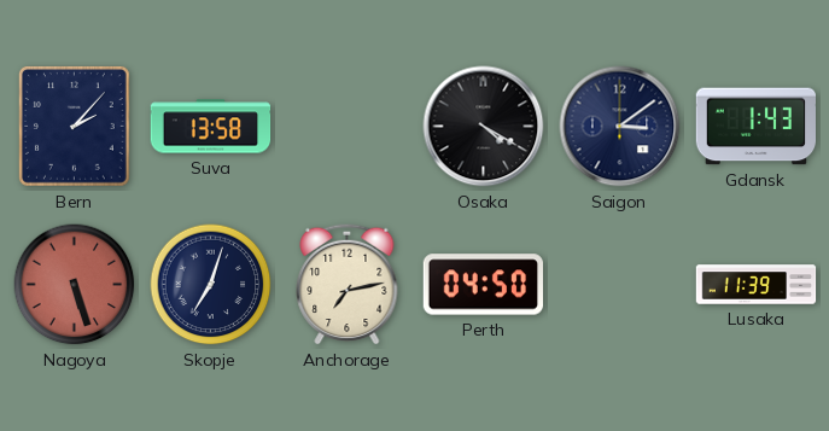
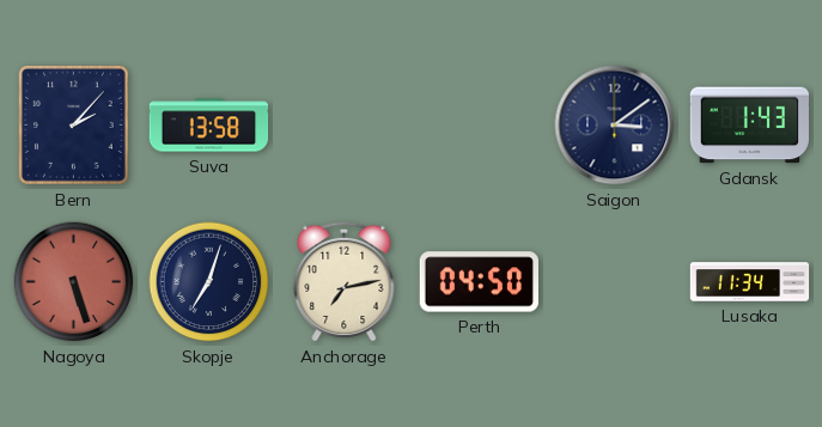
Osaka: 4:20 -> none (484, 127)
Lusaka: 11:39 -> 11:34 (750, 282)
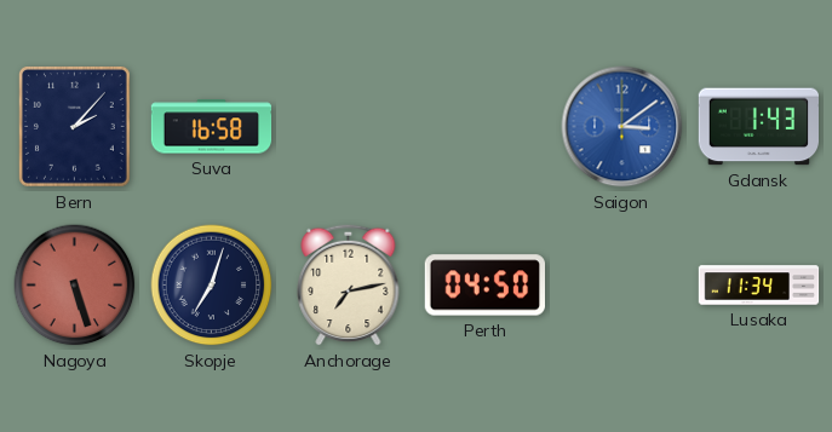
Suva: 13:58 -> 16:58 (212, 127)
Saigon dial: navy -> blue (622, 127)
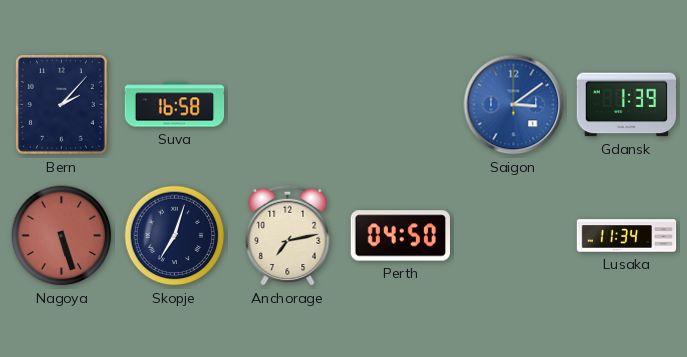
Gdansk: 1:43 -> 1:39 (627, 105)
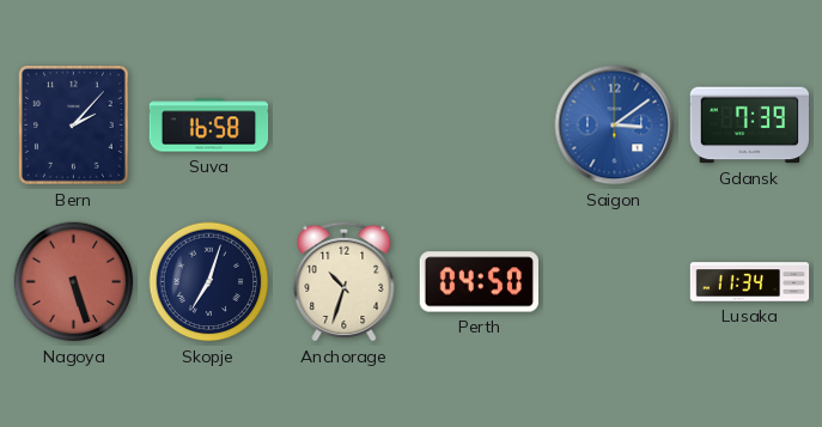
Gdansk: 1:39 -> 7:39 (750, 126)
Anchorage: 7:13 -> 10:33 (345, 281)
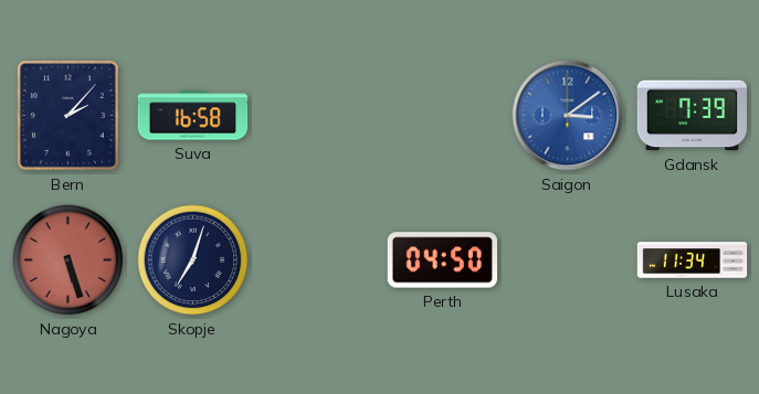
Anchorage: 10:33 -> none (345, 281)
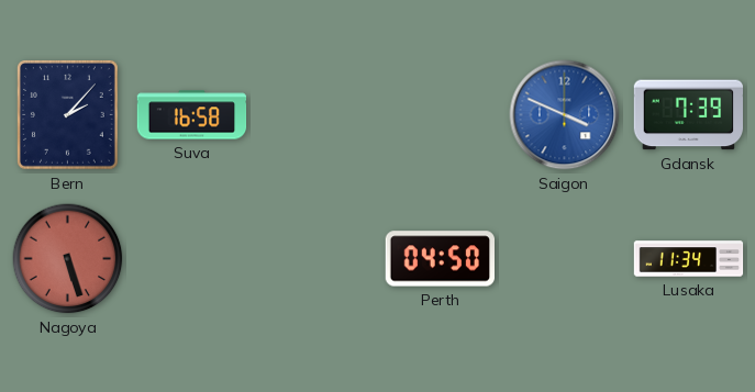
Saigon: 3:09 -> 3:49 (565, 115)
Skopje: 7:03 -> none (193, 260)
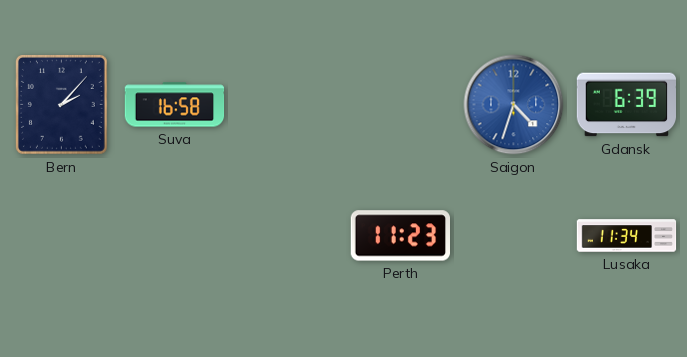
Saigon: 3:49 -> 4:33 (514, 105)
Gdansk: 7:39 -> 6:39 (627, 105)
Nagoya: 5:27 -> none (68, 259)
Perth: 04:50 -> 11:23 (400, 236)
